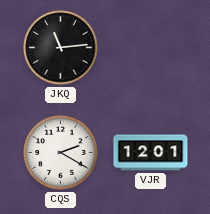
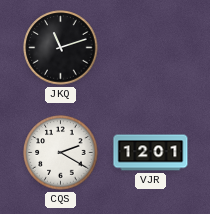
JKQ: 11:14 -> 11:12 (61, 48)
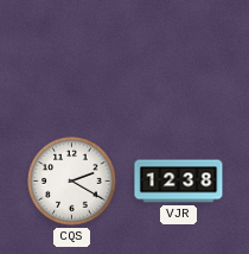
JKQ: 11:12 -> none (61, 48)
VJR: 12:01 -> 12:38 (179, 182)
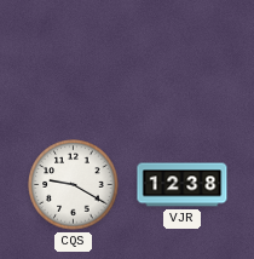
CQS: 2:20 -> 9:20 (74, 185)
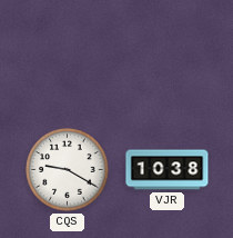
VJR: 12:38 -> 10:38 (168, 170)
